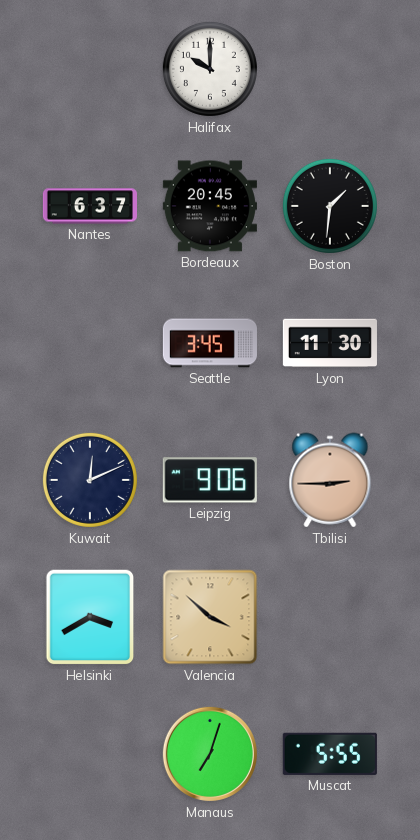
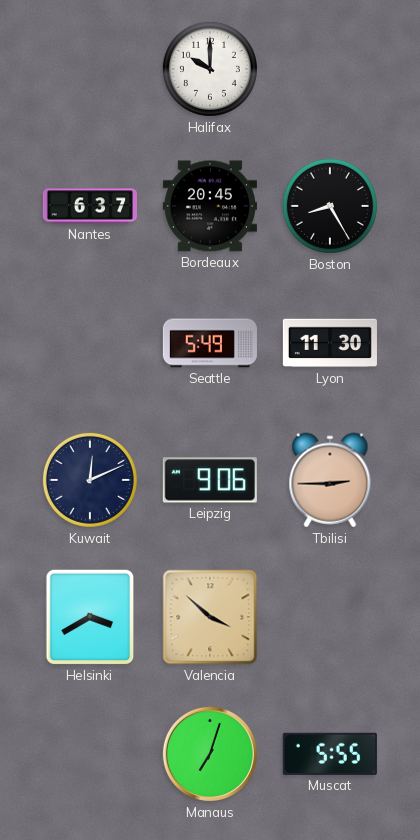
Boston: 1:31 -> 8:25 (330, 206)
Seattle: 3:45 -> 5:49 (210, 343)
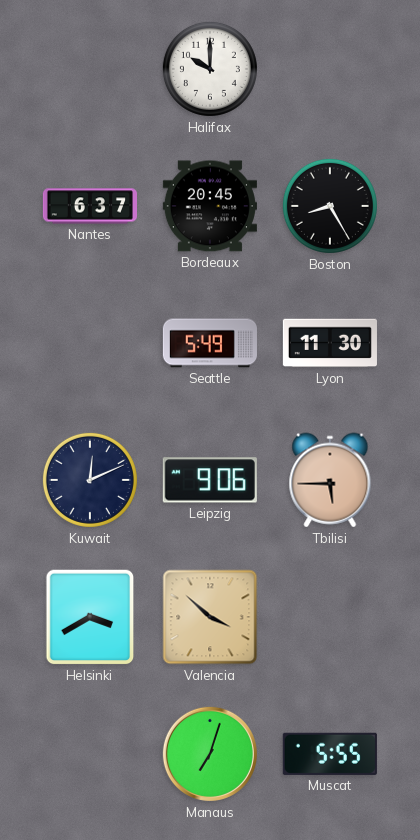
Tbilisi: 2:45 -> 5:45 (330, 480)
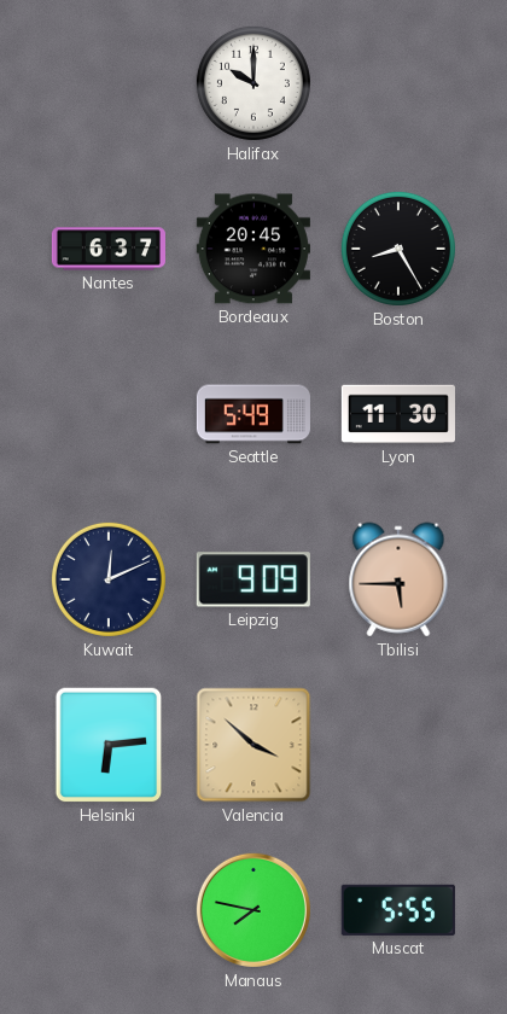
Leipzig: 9:06 -> 9:09 (253, 579)
Helsinki: 3:40 -> 6:14 (109, 745)
Manaus: 7:03 -> 7:47 (253, 910)
